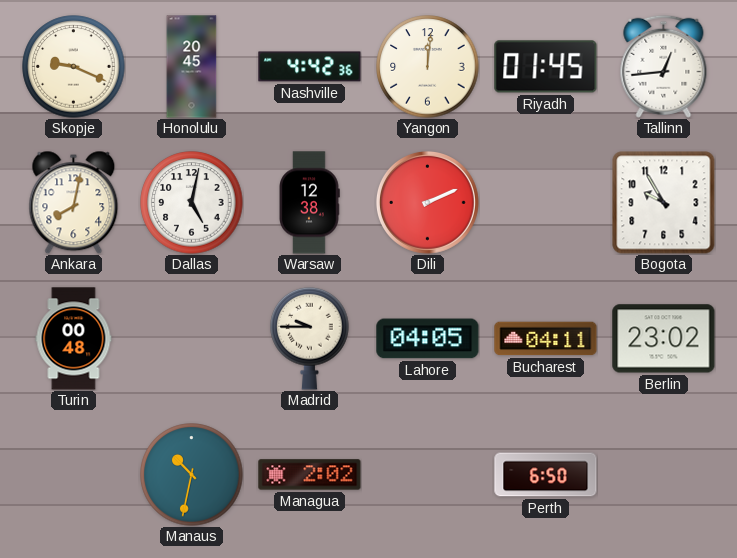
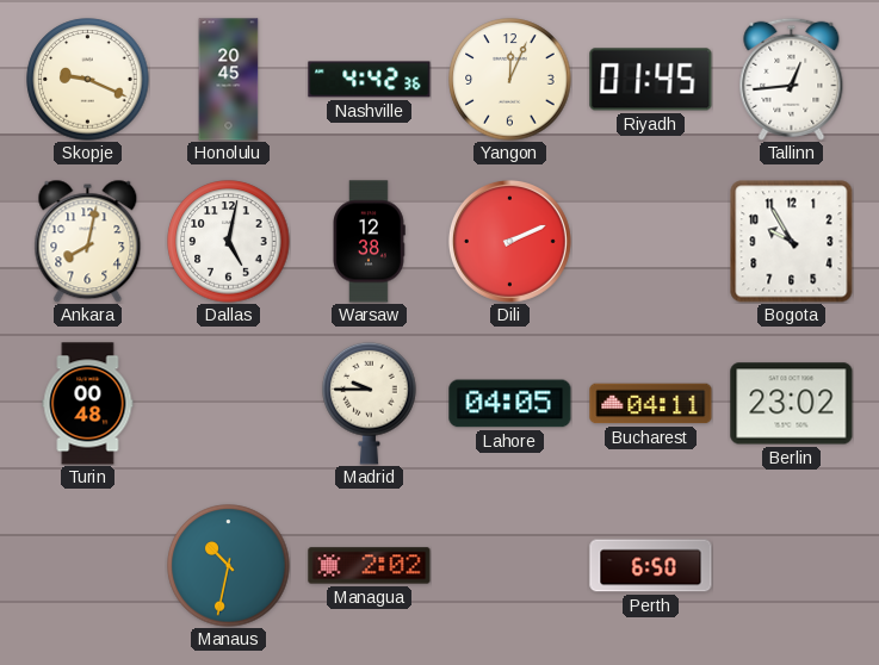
Yangon: 12:01 -> 12:04 (510, 80)
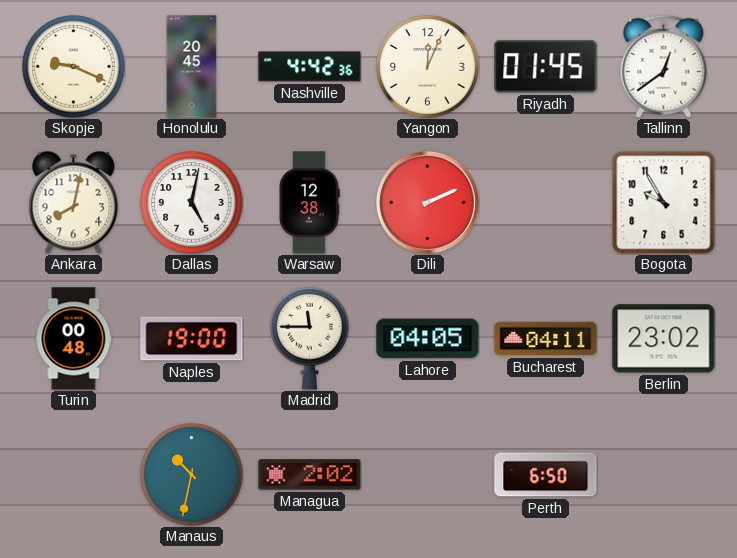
Tallinn: 12:44 -> 12:39 (664, 66)
Naples: none -> 19:00 (192, 339)
Madrid: 9:45 -> 11:45 (310, 338)
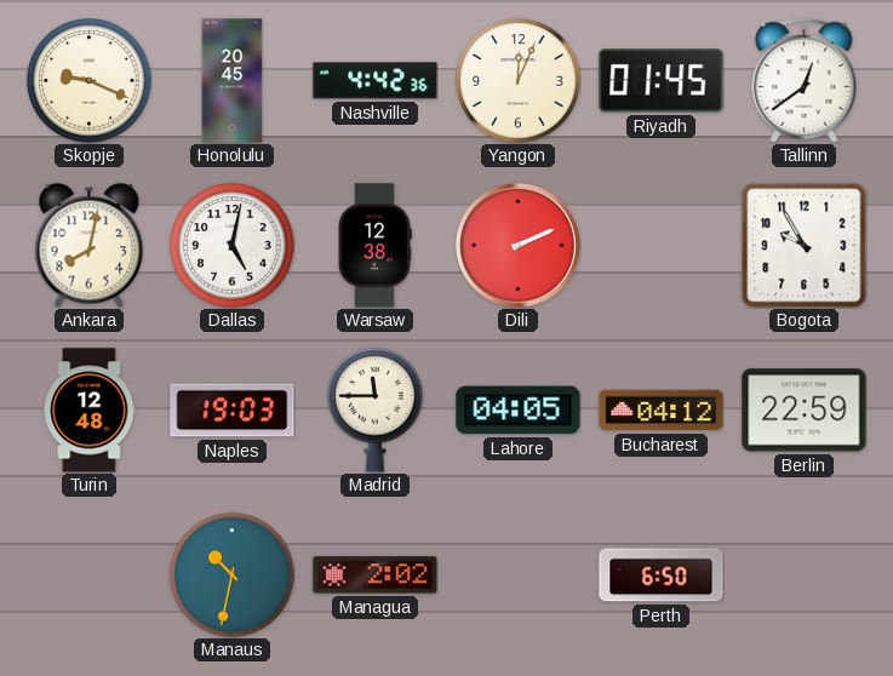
Turin: 00:48 -> 12:48 (90, 411)
Naples: 19:00 -> 19:03 (233, 411)
Bucharest: 04:11 -> 04:12 (662, 411)
Berlin: 23:02 -> 22:59 (805, 411)
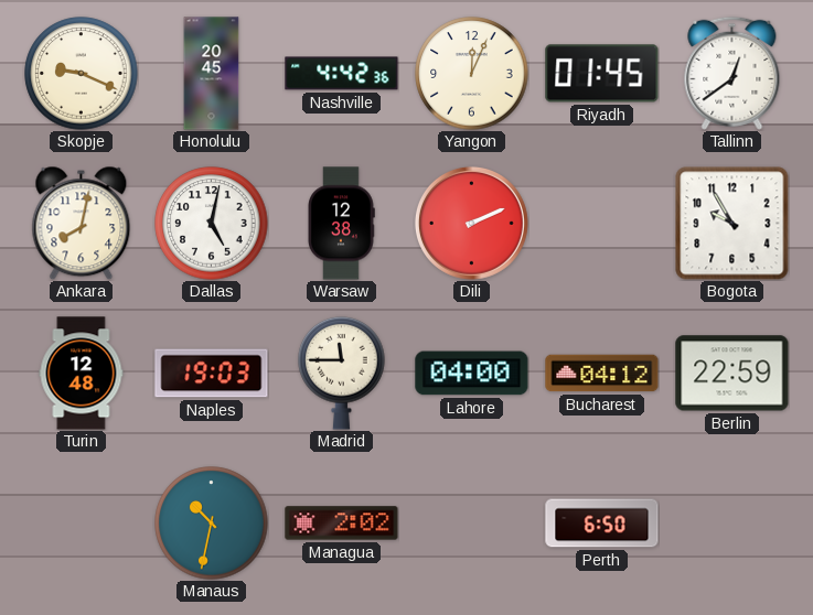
Lahore: 04:05 -> 04:00 (472, 374)
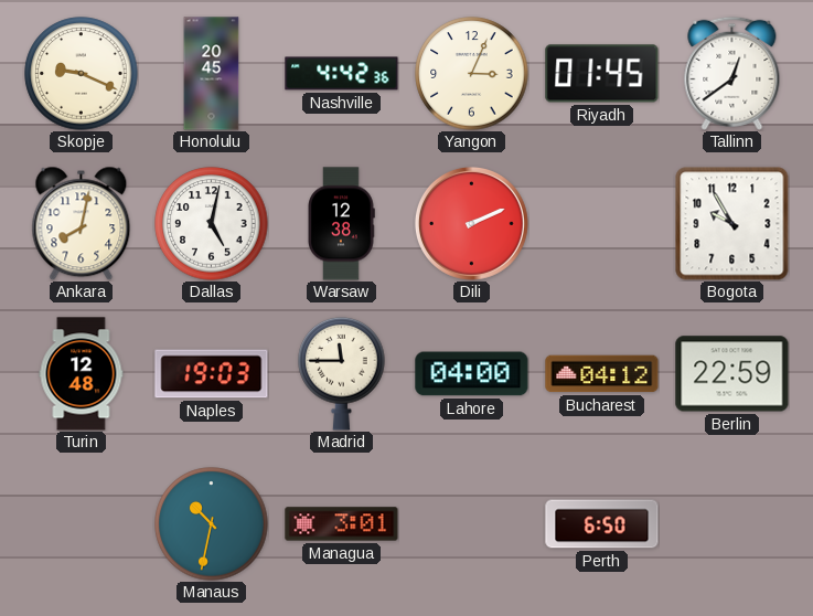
Yangon: 12:04 -> 3:04 (472, 74)
Managua: 2:02 -> 3:01 (342, 524)
